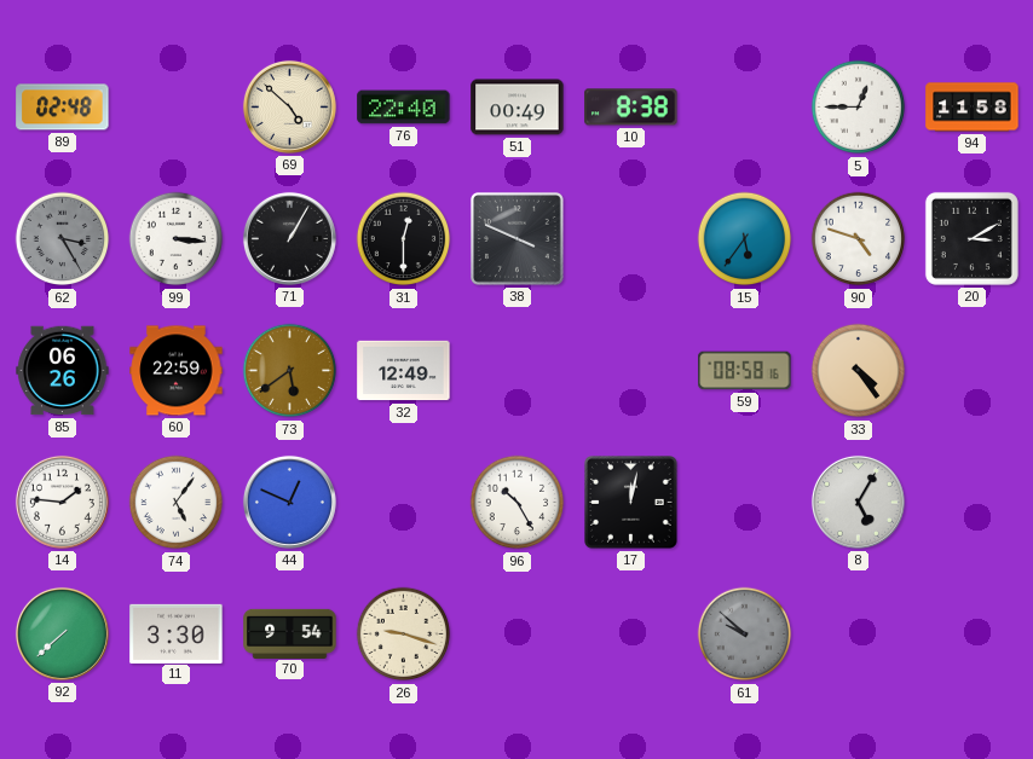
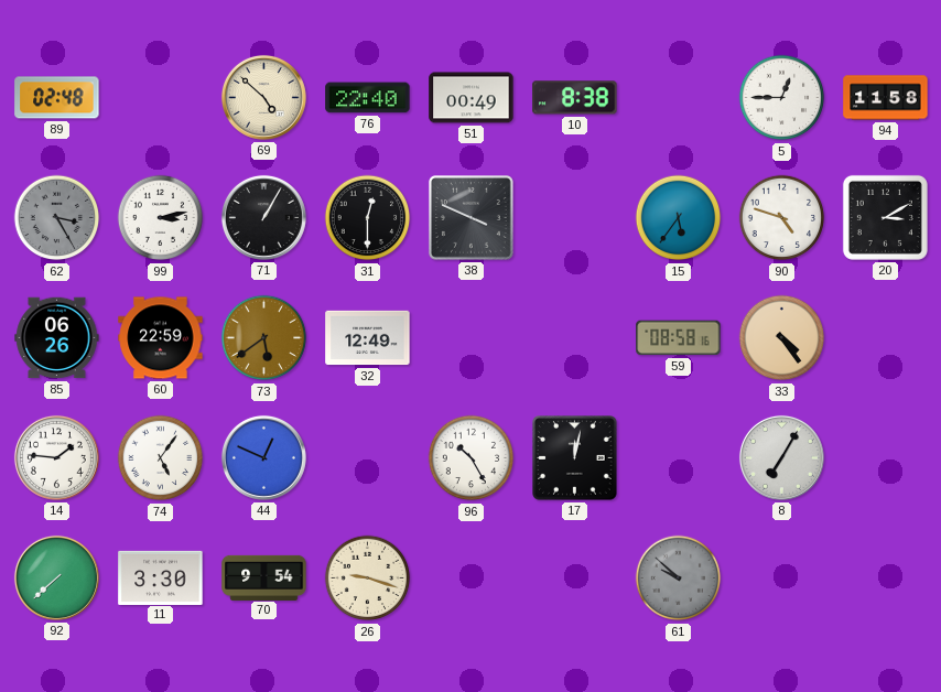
99: 3:16 -> 3:13 (161, 218)
8: 5:05 -> 7:05 (781, 457)
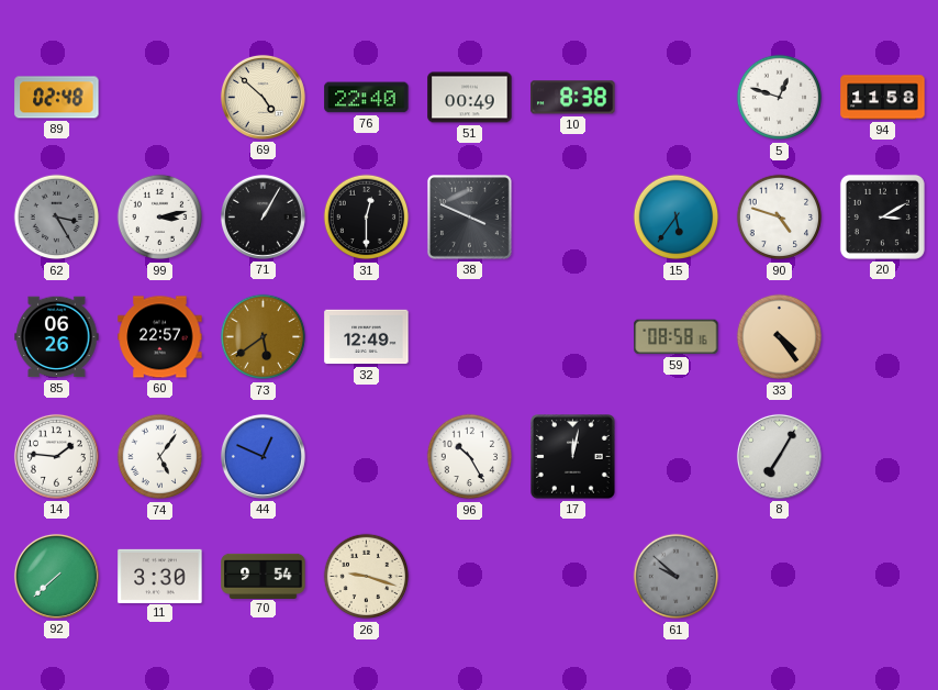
5: 12:45 -> 12:48 (780, 98)
60: 22:59 -> 22:57 (160, 337)
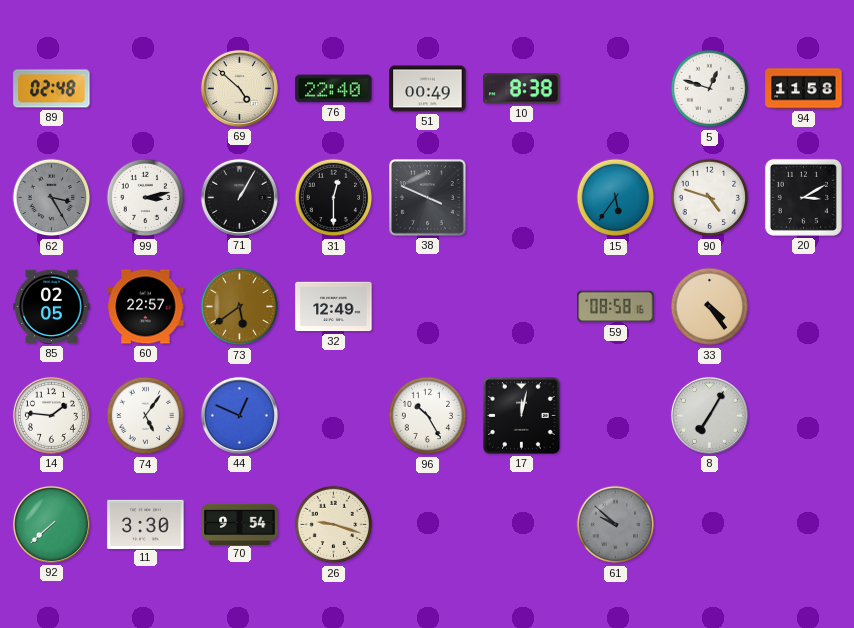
85: 06:26 -> 02:05 (52, 307)
